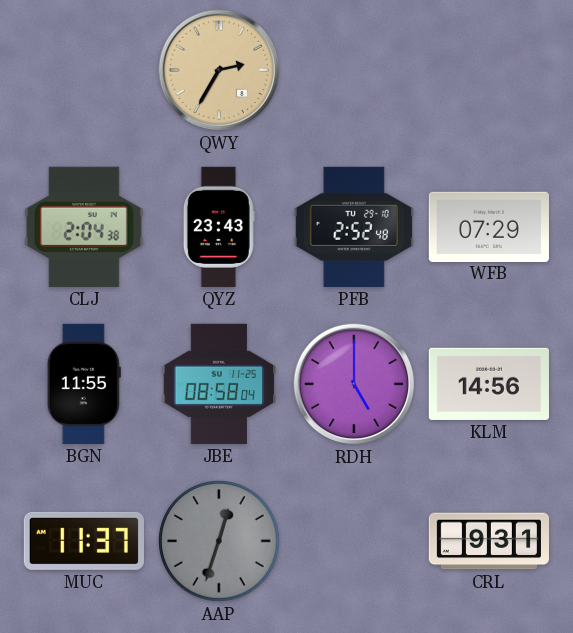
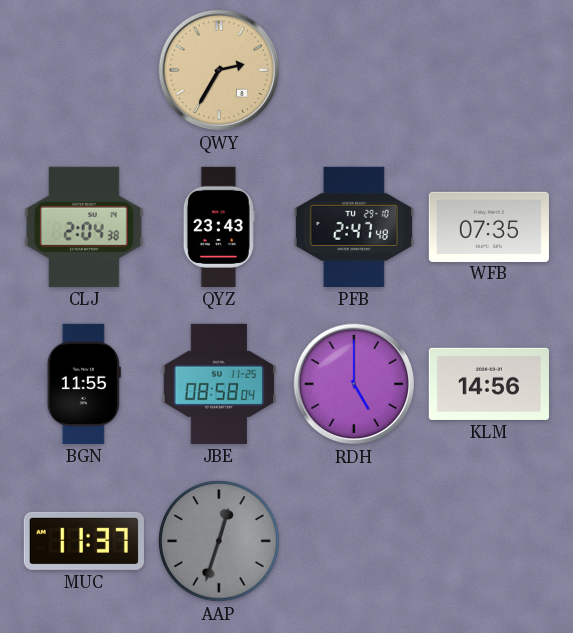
PFB: 2:52 -> 2:47 (354, 227)
WFB: 07:29 -> 07:35 (489, 226)
CRL: 9:31 -> none (488, 541)
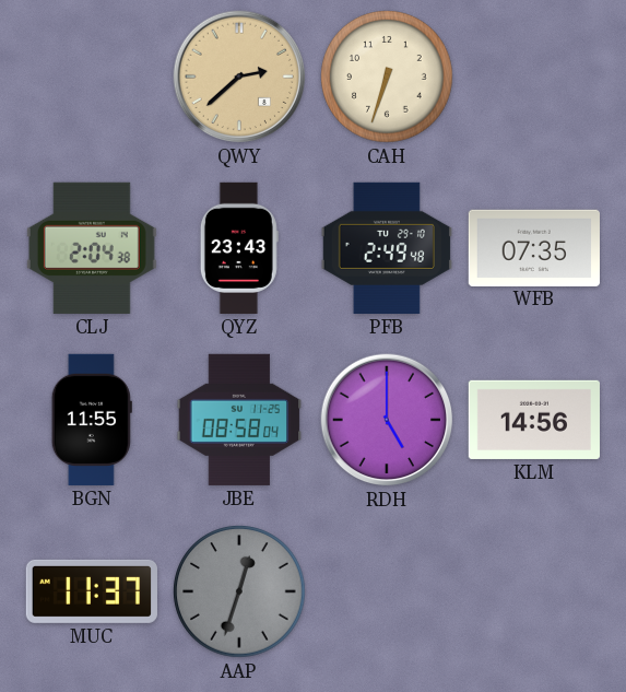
QWY: 2:35 -> 2:38 (239, 77)
CAH: none -> 6:33 (387, 77)
PFB: 2:47 -> 2:49 (387, 248)
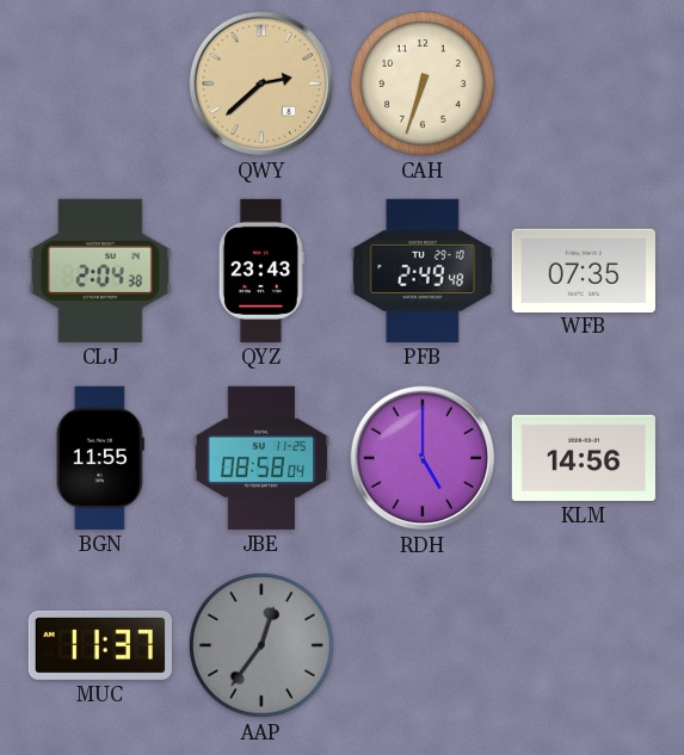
AAP: 12:33 -> 12:36 (261, 645)
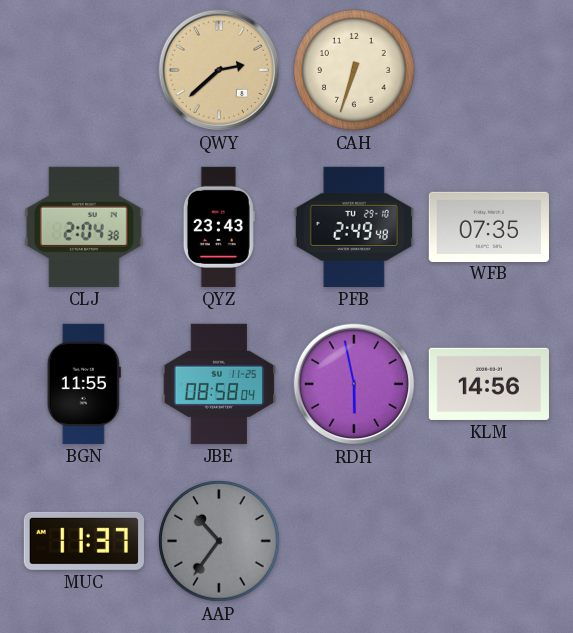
RDH: 5:00 -> 5:58 (354, 384)
AAP: 12:36 -> 10:36 (219, 541)
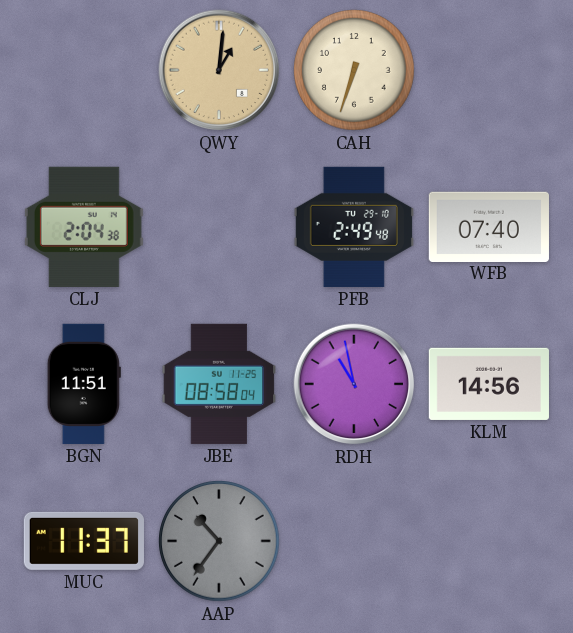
QWY: 2:38 -> 1:01 (219, 70)
QYZ: 23:43 -> none (219, 227)
WFB: 07:35 -> 07:40 (489, 226)
BGN: 11:55 -> 11:51 (84, 384)
RDH: 5:58 -> 10:58 (354, 384)
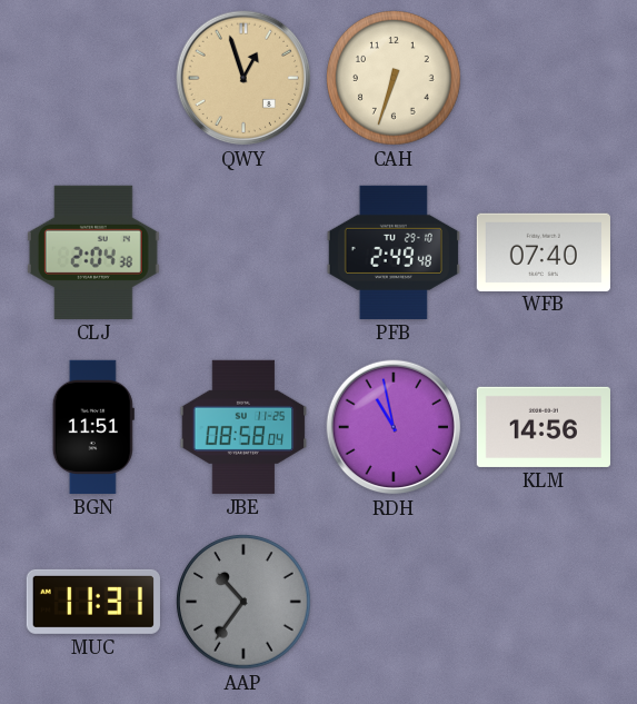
QWY: 1:01 -> 12:57 (243, 78)
MUC: 11:37 -> 11:31 (93, 602)
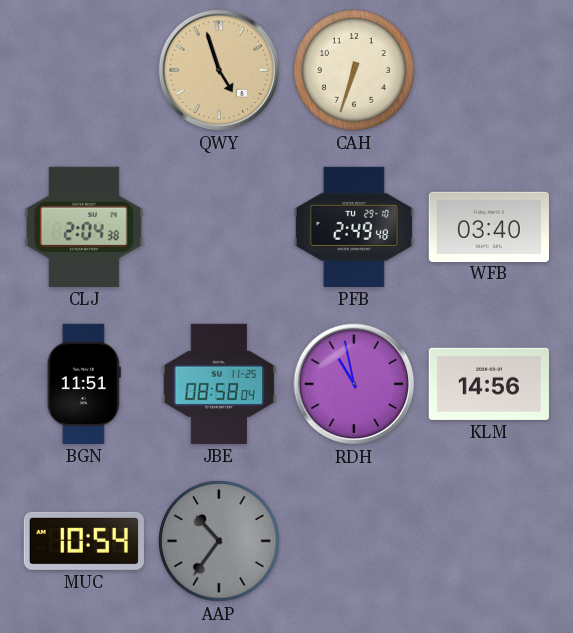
QWY: 12:57 -> 4:57 (219, 70)
WFB: 07:40 -> 03:40 (489, 226)
MUC: 11:31 -> 10:54 (84, 541)
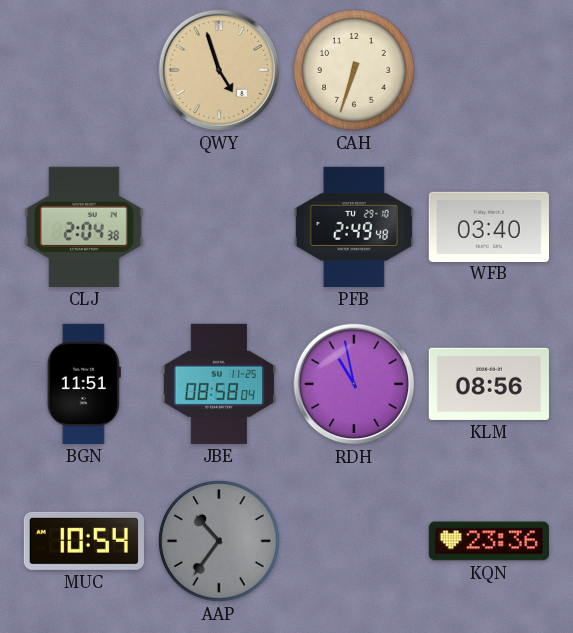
KLM: 14:56 -> 08:56 (489, 384)
KQN: none -> 23:36 (489, 541)
